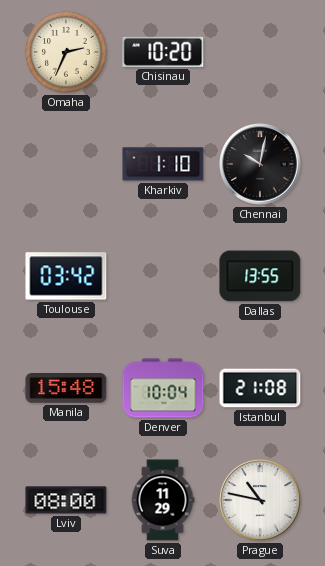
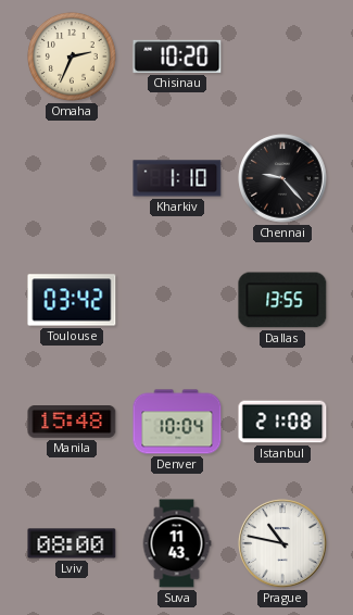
Chennai: 10:02 -> 9:23 (282, 178)
Suva: 11:29 -> 11:43 (177, 543)
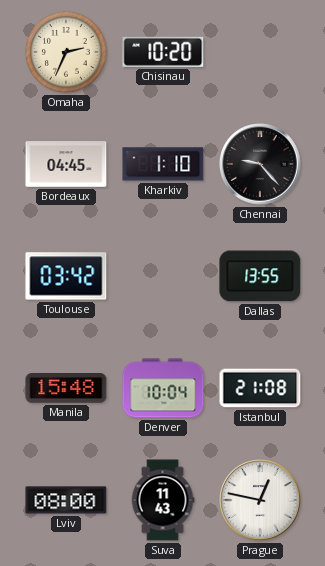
Bordeaux: none -> 04:45 (66, 164)
Prague: 10:47 -> 12:47 (260, 500)
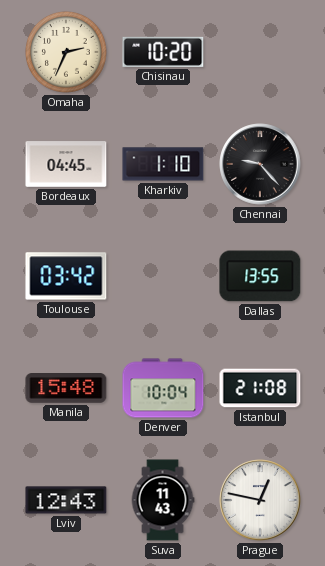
Lviv: 08:00 -> 12:43 (66, 500)
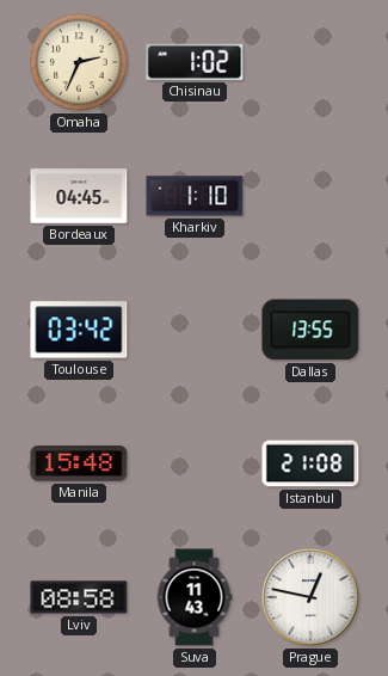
Chisinau: 10:20 -> 1:02 (195, 62)
Chennai: 9:23 -> none (260, 164)
Denver: 10:04 -> none (163, 388)
Lviv: 12:43 -> 08:58 (79, 597)
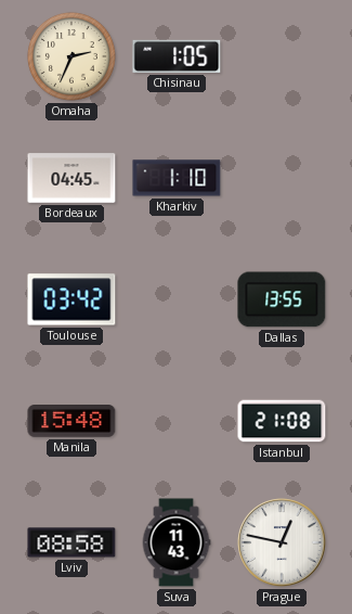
Chisinau: 1:02 -> 1:05 (177, 56)
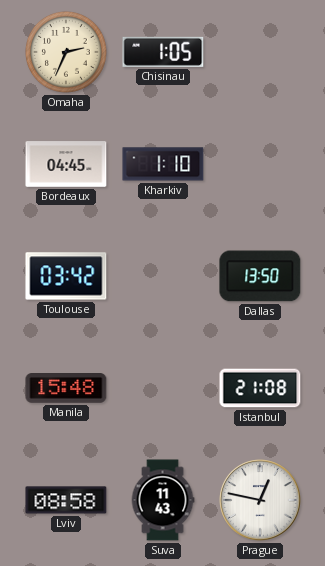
Dallas: 13:55 -> 13:50 (260, 276)
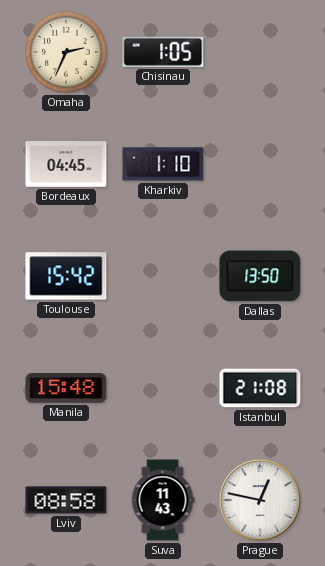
Toulouse: 03:42 -> 15:42 (66, 276)
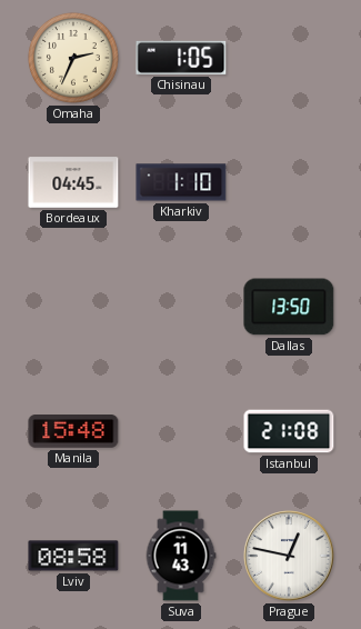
Toulouse: 15:42 -> none (66, 276)
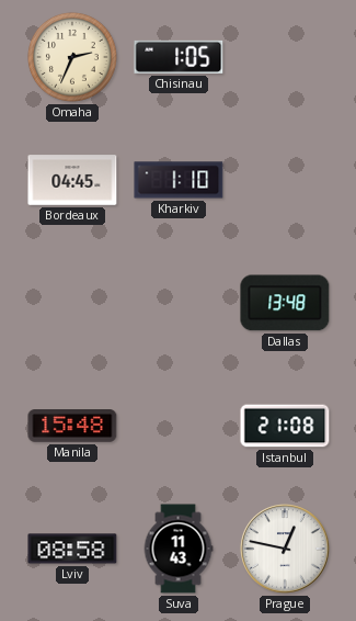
Dallas: 13:50 -> 13:48 (285, 303)
